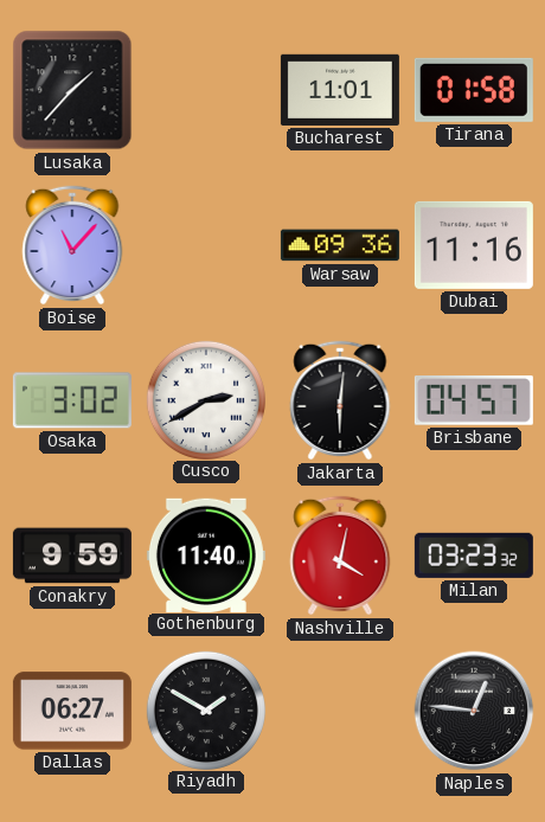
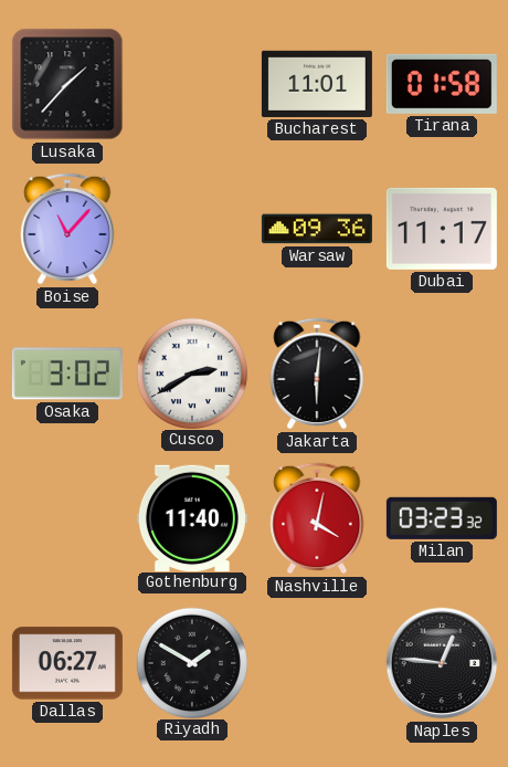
Dubai: 11:16 -> 11:17 (442, 229)
Brisbane: 04:57 -> none (474, 402)
Conakry: 9:59 -> none (72, 556)
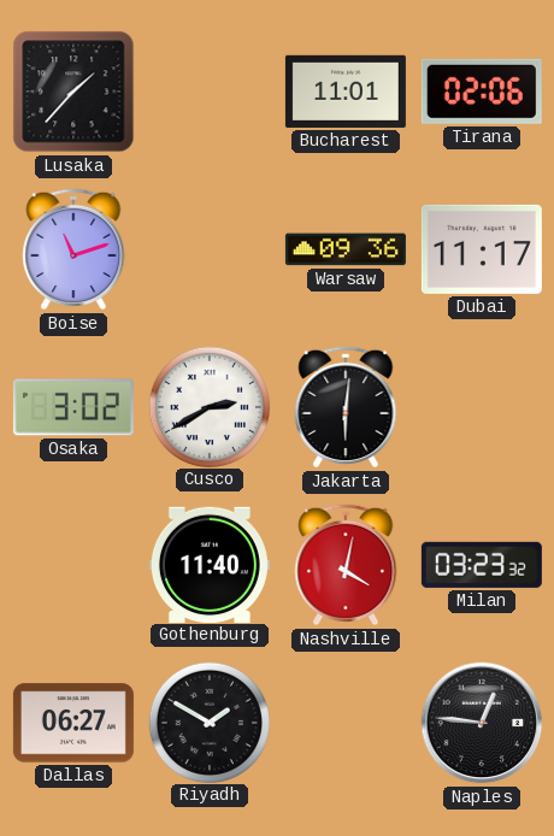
Tirana: 01:58 -> 02:06 (482, 92)
Boise: 11:07 -> 11:12 (73, 249)
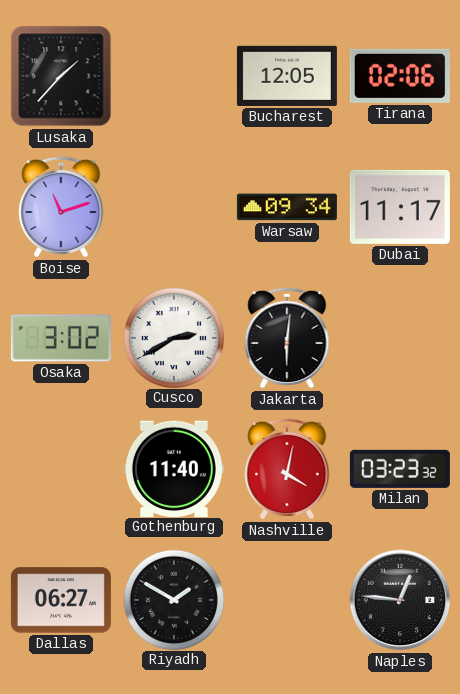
Bucharest: 11:01 -> 12:05 (287, 76)
Warsaw: 09:36 -> 09:34 (287, 207)
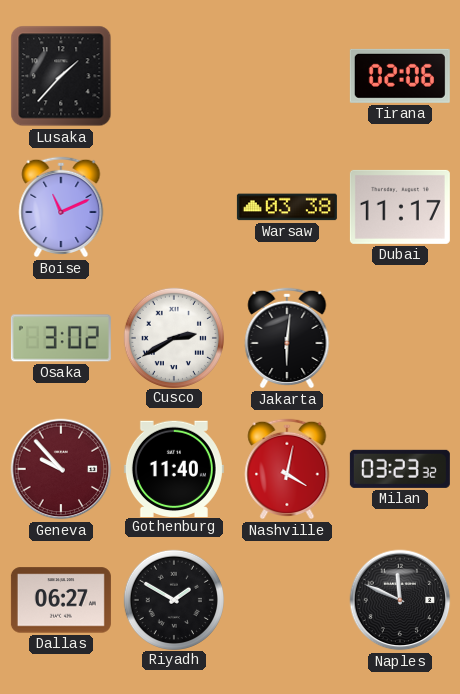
Bucharest: 12:05 -> none (287, 76)
Boise: 11:12 -> 11:11 (61, 207)
Warsaw: 09:34 -> 03:38 (287, 207)
Geneva: none -> 9:53 (61, 469)
Naples: 12:46 -> 11:49 (400, 600)
